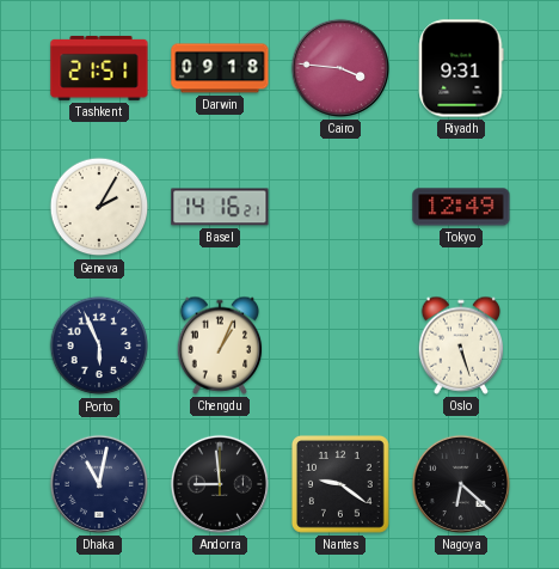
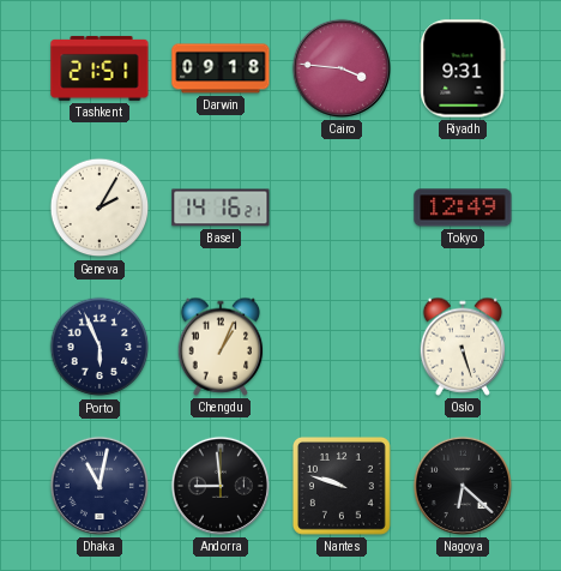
Nantes: 9:21 -> 9:48 (342, 486)
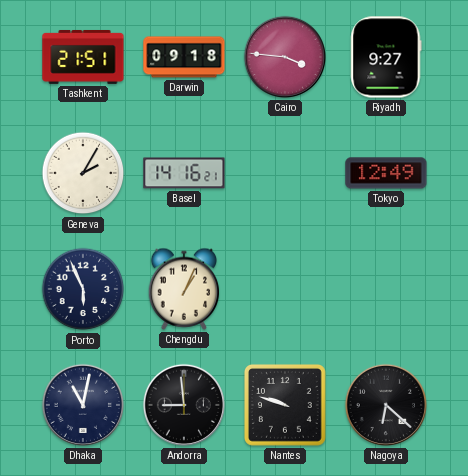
Riyadh: 9:31 -> 9:27 (386, 57)
Oslo: 5:27 -> none (463, 347)
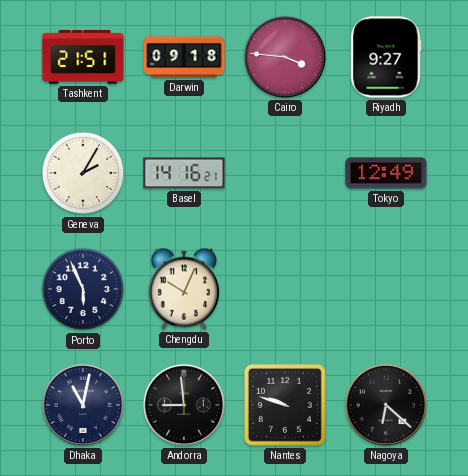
Chengdu: 1:04 -> 10:04 (184, 289)
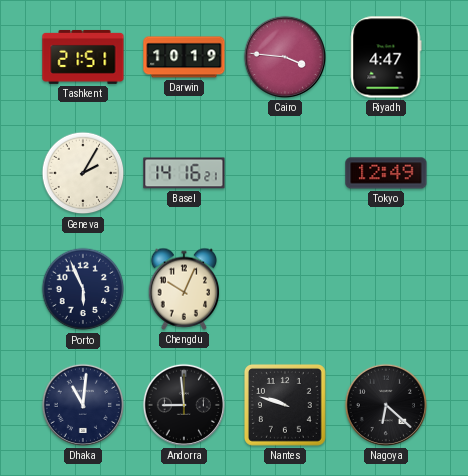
Darwin: 09:18 -> 10:19 (184, 57)
Riyadh: 9:27 -> 4:47 (386, 57)
Dhaka: 11:02 -> 11:01 (83, 405)
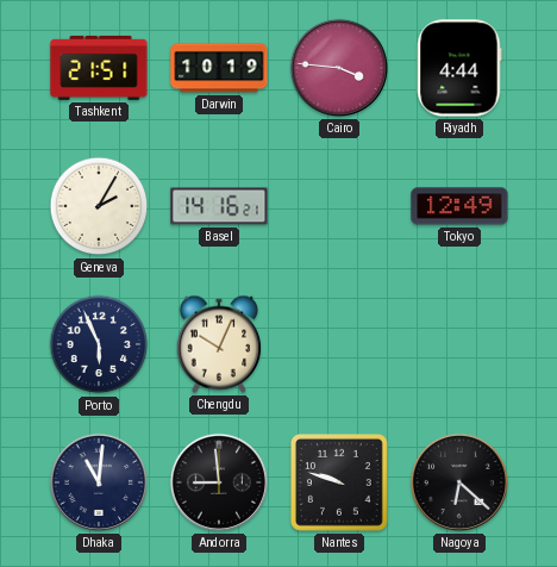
Riyadh: 4:47 -> 4:44 (459, 68)
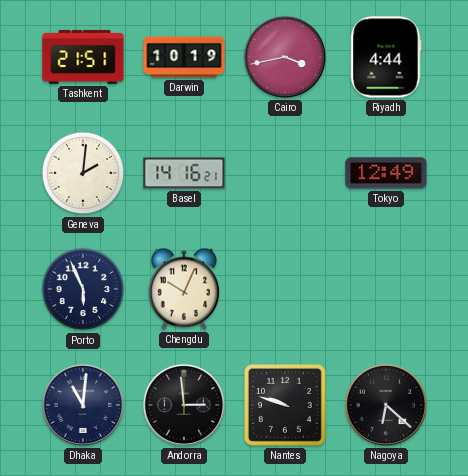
Cairo: 3:46 -> 3:43 (285, 57)
Geneva: 2:05 -> 2:01 (83, 173)
Andorra: 8:59 -> 2:59 (184, 405)
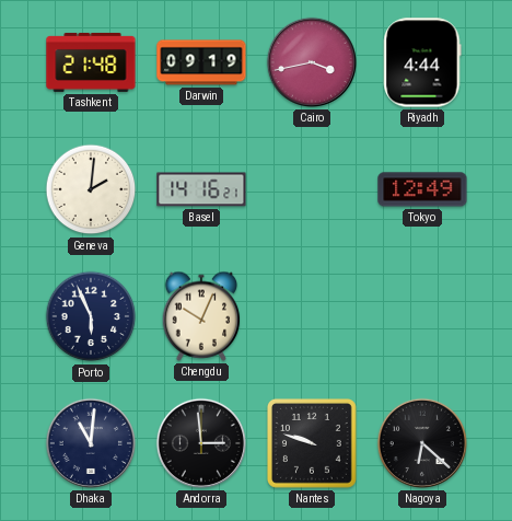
Tashkent: 21:51 -> 21:48 (91, 62)
Darwin: 10:19 -> 09:19 (201, 62)
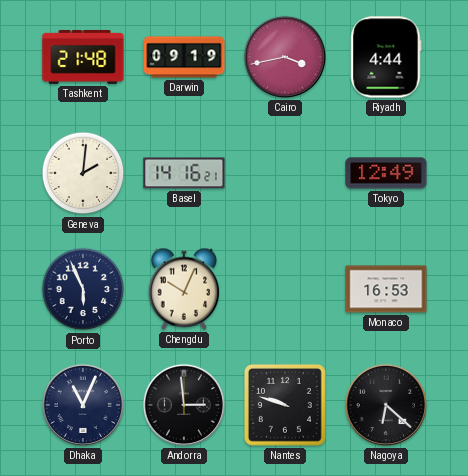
Monaco: none -> 16:53 (386, 289)
Dhaka: 11:01 -> 11:04 (83, 405)
